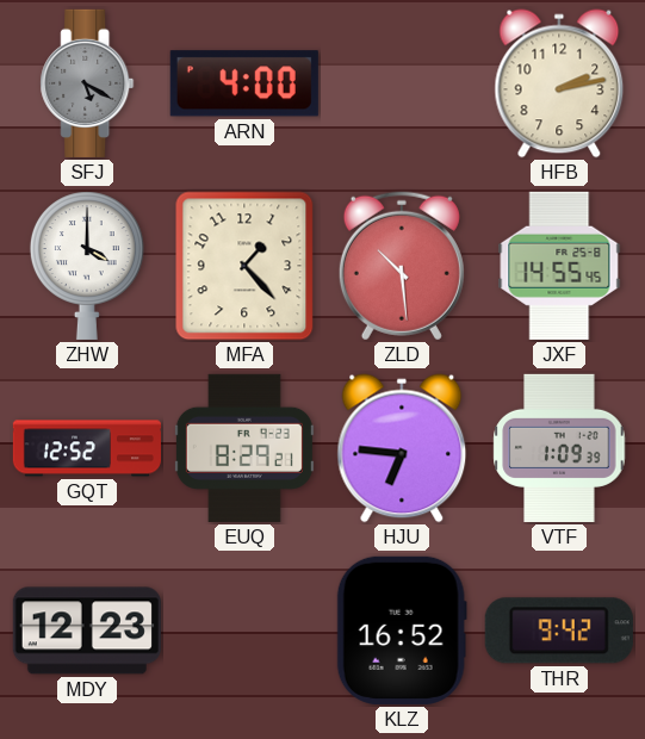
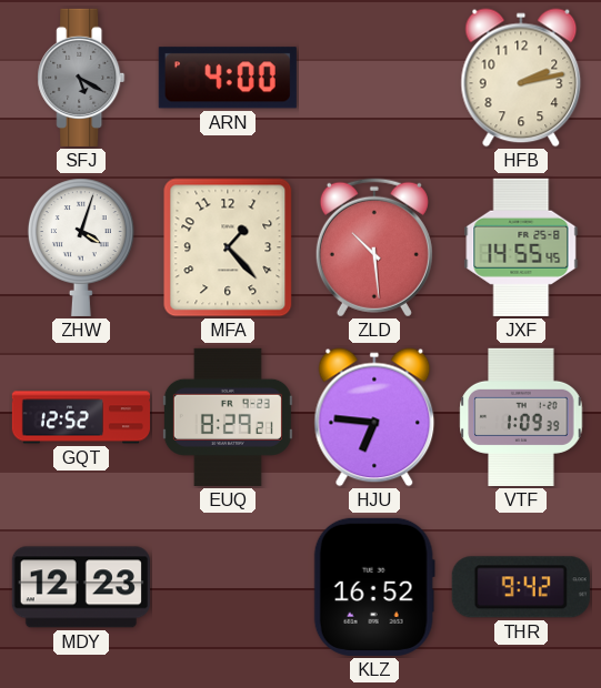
ZHW: 4:00 -> 4:03 (81, 247)
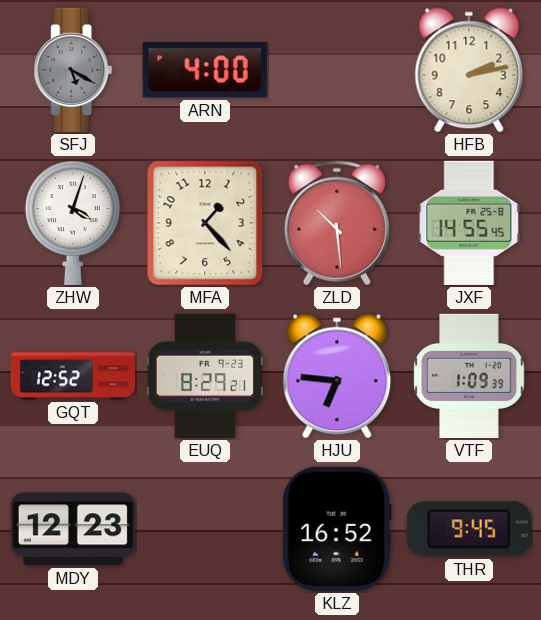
THR: 9:42 -> 9:45 (469, 529)
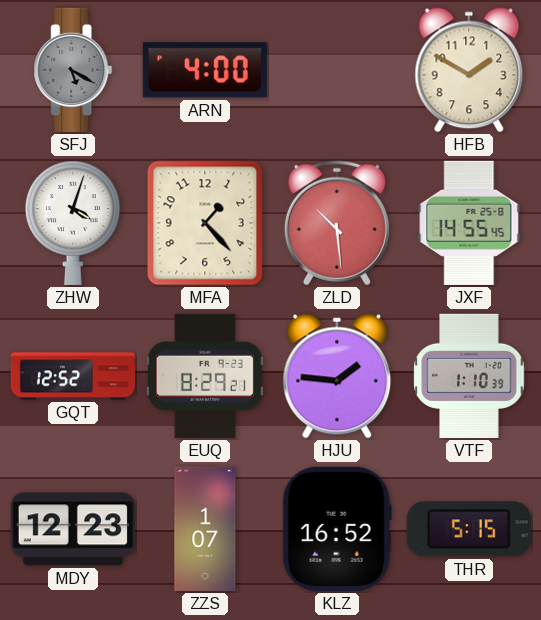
HFB: 2:13 -> 1:50 (469, 70)
HJU: 6:46 -> 1:46 (337, 376)
VTF: 1:09 -> 1:10 (469, 376)
ZZS: none -> 1:07 (205, 529)
THR: 9:45 -> 5:15 (469, 529)
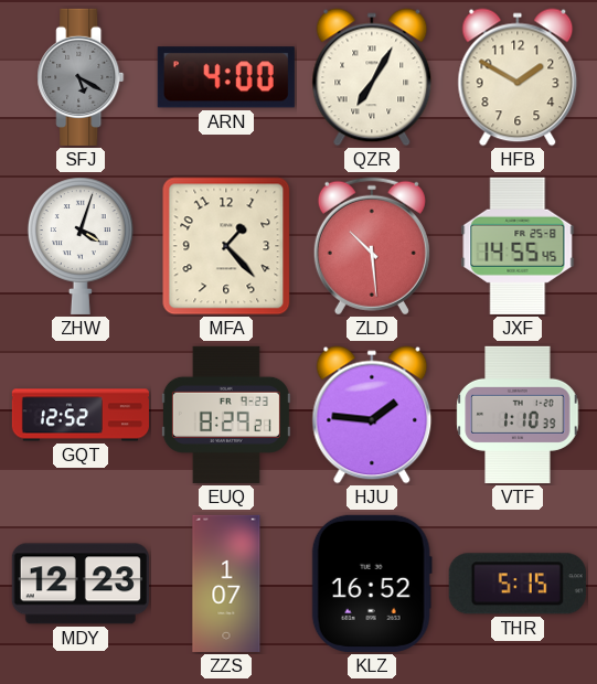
QZR: none -> 7:05 (372, 77)
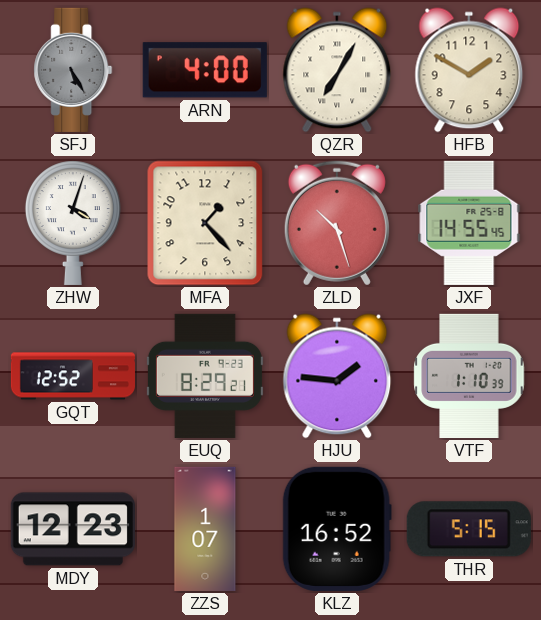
SFJ: 5:20 -> 5:25 (73, 70)
ZLD: 10:29 -> 10:27 (337, 223)
